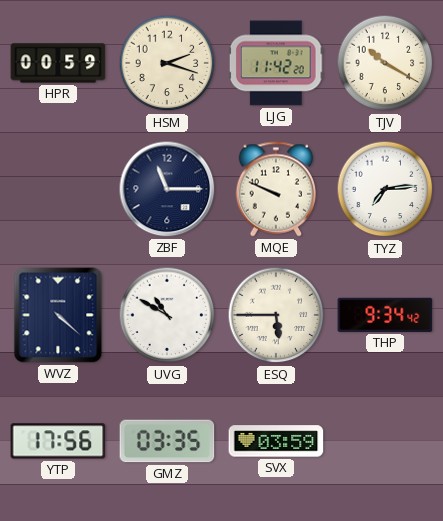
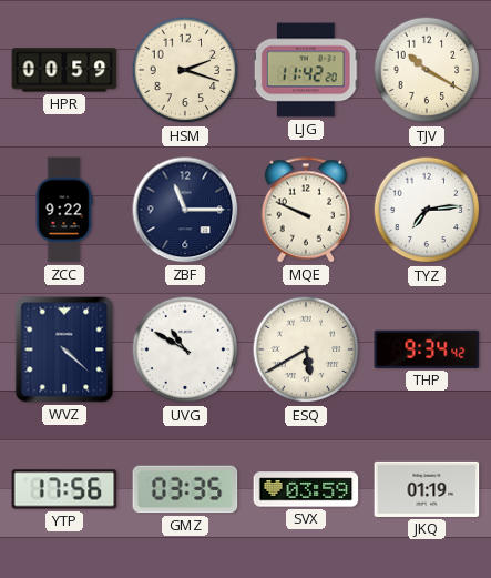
ZCC: none -> 9:22 (64, 210)
ESQ: 5:45 -> 5:40 (306, 349)
JKQ: none -> 01:19 (427, 489)
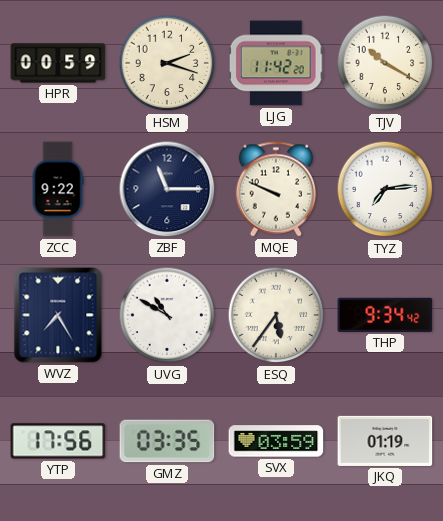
WVZ: 4:22 -> 7:25 (58, 315)
ESQ: 5:40 -> 5:36 (276, 315)
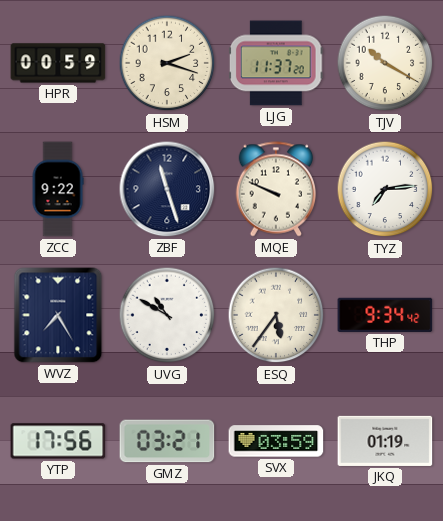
LJG: 11:42 -> 11:37 (276, 63)
ZBF: 11:15 -> 11:27 (167, 189)
GMZ: 03:35 -> 03:21 (167, 441)
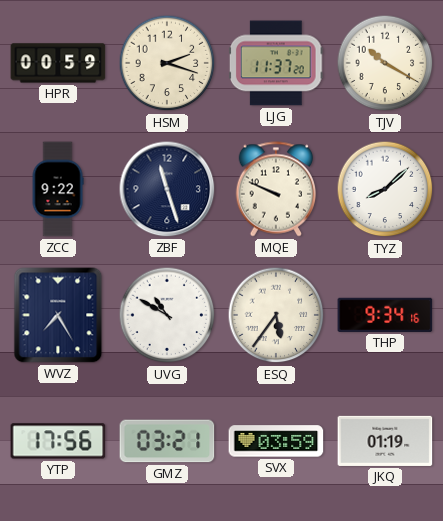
TYZ: 7:14 -> 8:08 (385, 189)
THP: 9:34:42 -> 9:34:16 (385, 315)
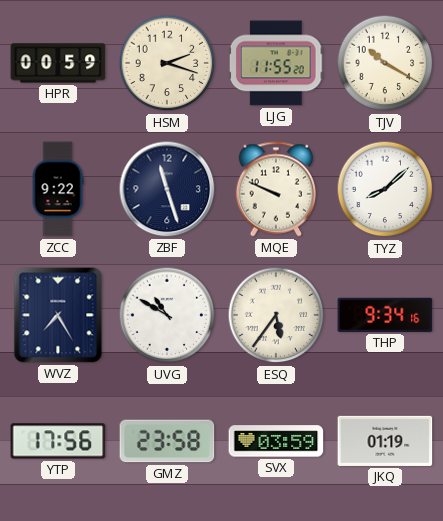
LJG: 11:37 -> 11:55 (276, 63)
GMZ: 03:21 -> 23:58 (167, 441)
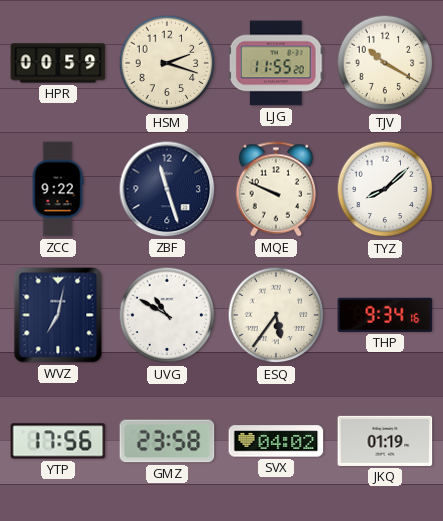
WVZ: 7:25 -> 7:02 (58, 315)
SVX: 03:59 -> 04:02 (276, 441)
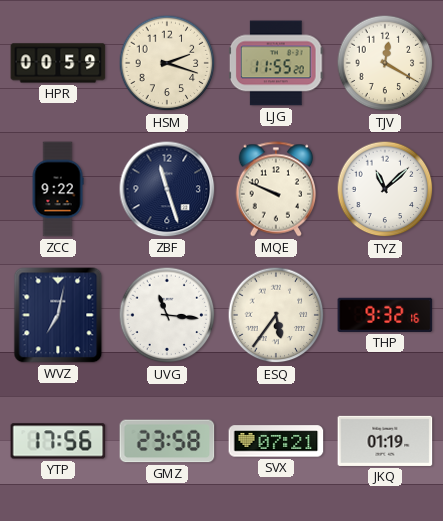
TJV: 10:20 -> 12:20 (385, 63)
TYZ: 8:08 -> 11:08 (385, 189)
UVG: 10:50 -> 11:16 (167, 315)
THP: 9:34 -> 9:32 (385, 315)
SVX: 04:02 -> 07:21 (276, 441)
